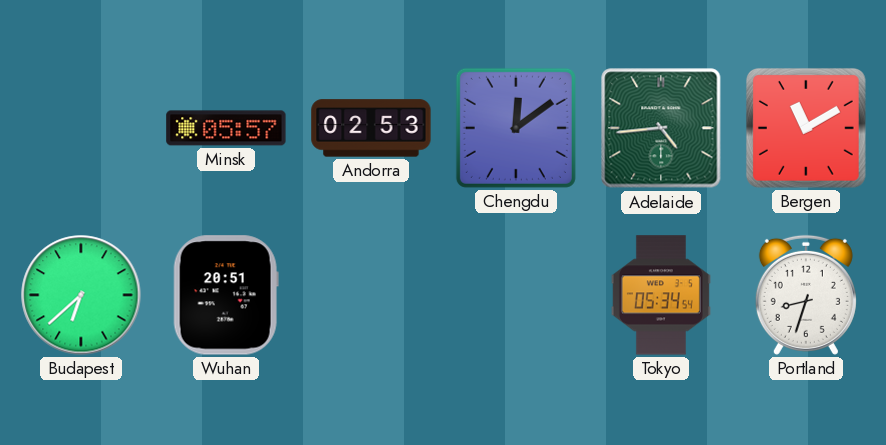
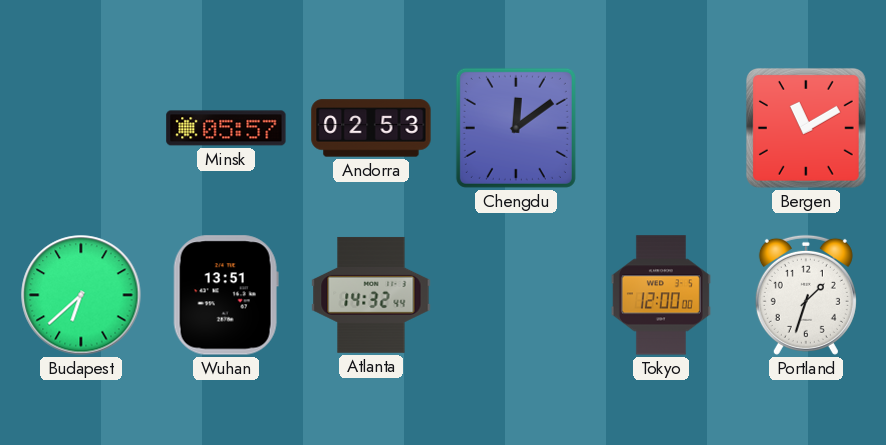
Adelaide: 4:44 -> none (661, 128)
Wuhan: 20:51 -> 13:51 (226, 295)
Atlanta: none -> 14:32 (371, 295)
Tokyo: 05:34 -> 12:00 (661, 295)
Portland: 8:33 -> 1:33 (806, 295)
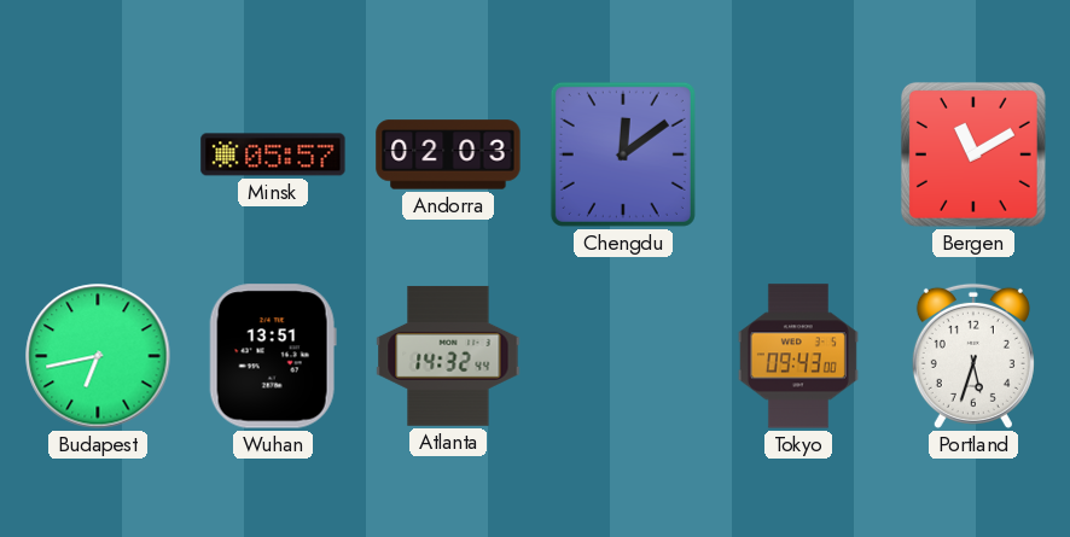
Andorra: 02:53 -> 02:03 (448, 154)
Budapest: 6:38 -> 6:43 (98, 356)
Tokyo: 12:00 -> 09:43 (798, 356)
Portland: 1:33 -> 5:33 (973, 356)
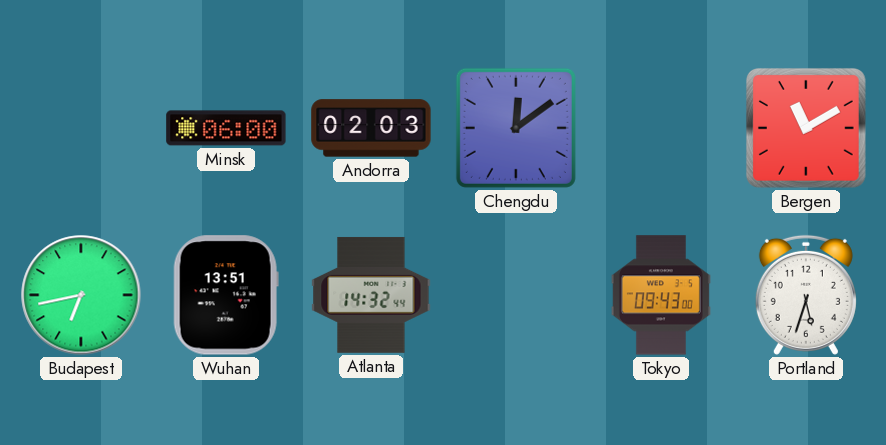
Minsk: 05:57 -> 06:00 (226, 128)
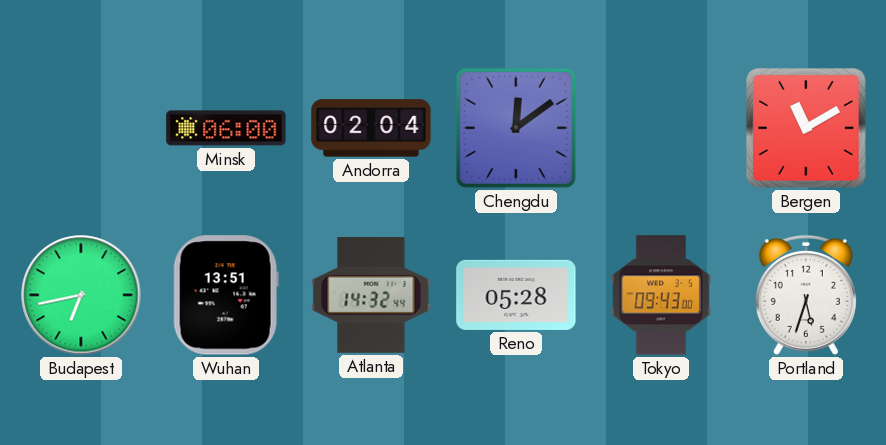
Andorra: 02:03 -> 02:04 (371, 128)
Reno: none -> 05:28 (516, 295)
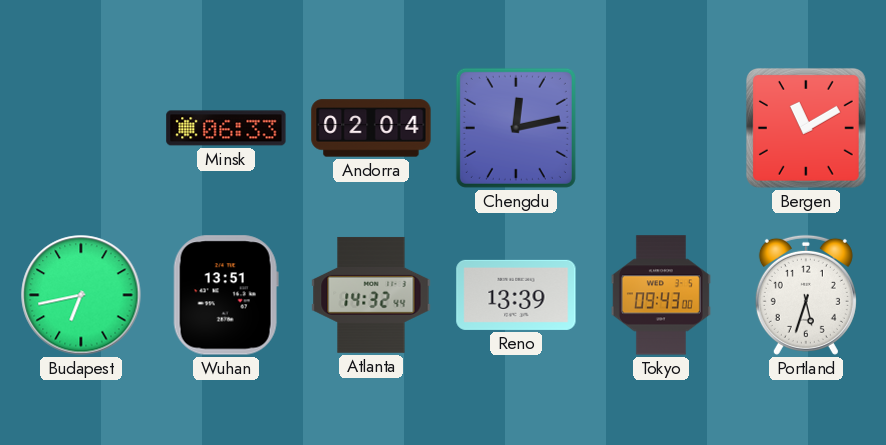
Minsk: 06:00 -> 06:33 (226, 128)
Chengdu: 12:09 -> 12:13 (516, 128)
Reno: 05:28 -> 13:39 (516, 295)
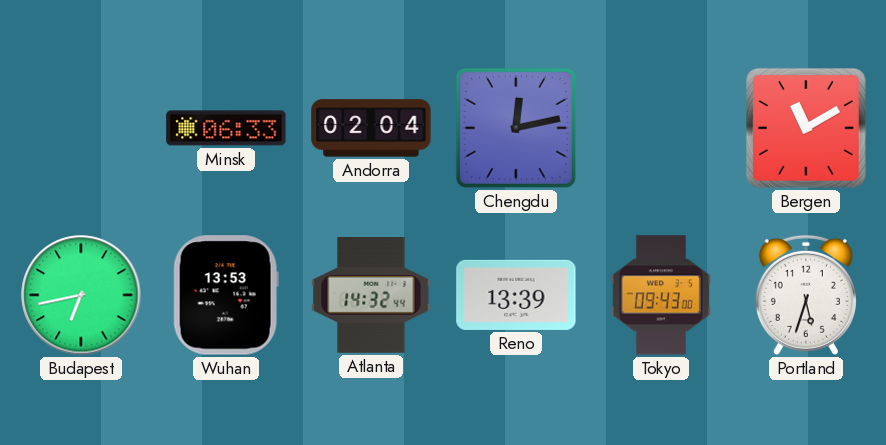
Wuhan: 13:51 -> 13:53 (226, 295)
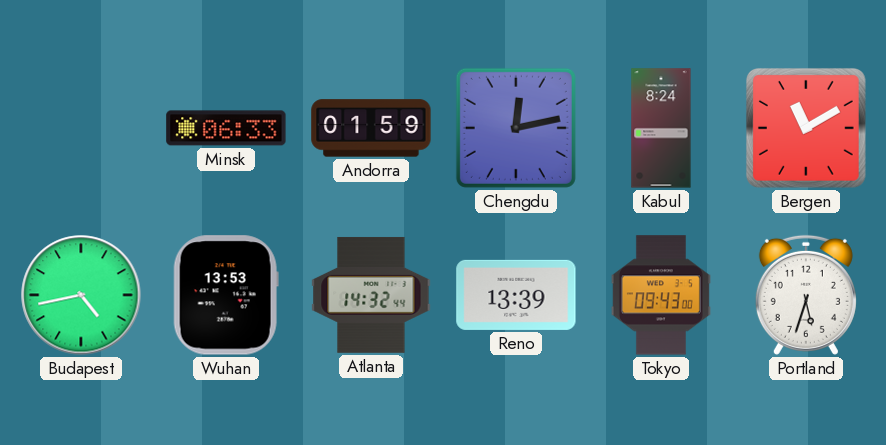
Andorra: 02:04 -> 01:59 (371, 128)
Kabul: none -> 8:24 (661, 128)
Budapest: 6:43 -> 4:43 (81, 295)
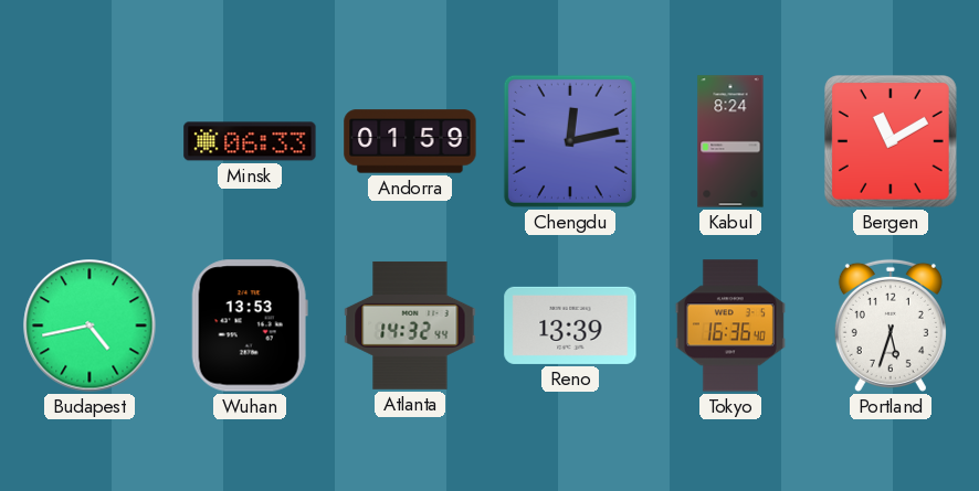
Tokyo: 09:43 -> 16:36 (730, 325)
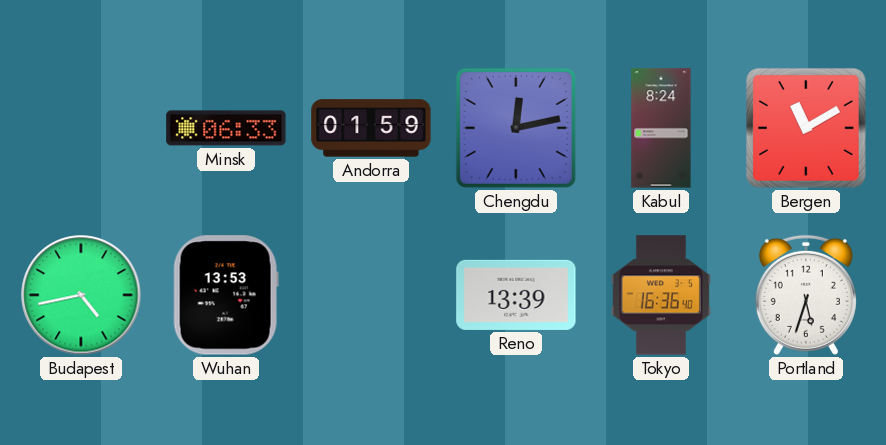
Atlanta: 14:32 -> none (410, 325)
